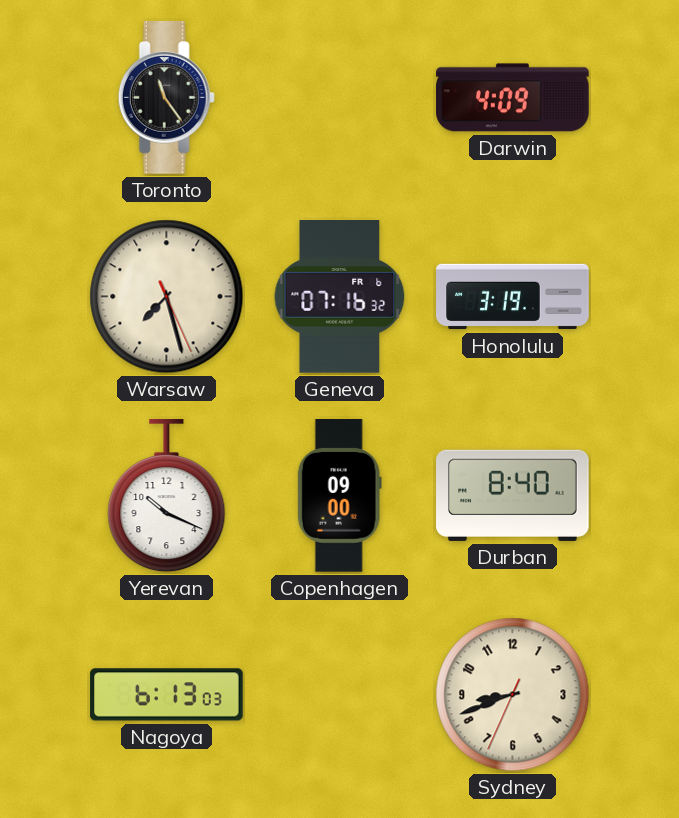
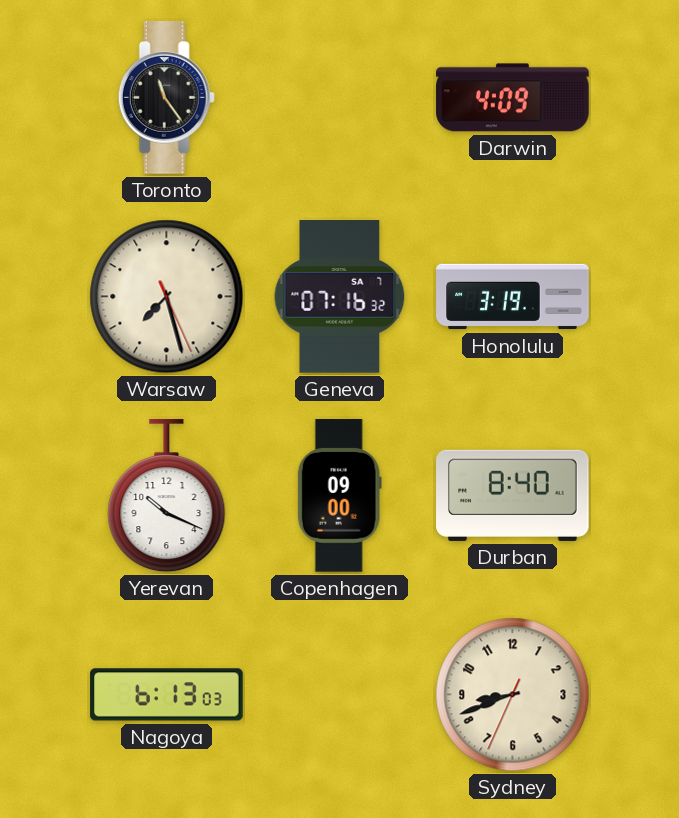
Geneva date: FR 6 -> SA 7 (340, 297)
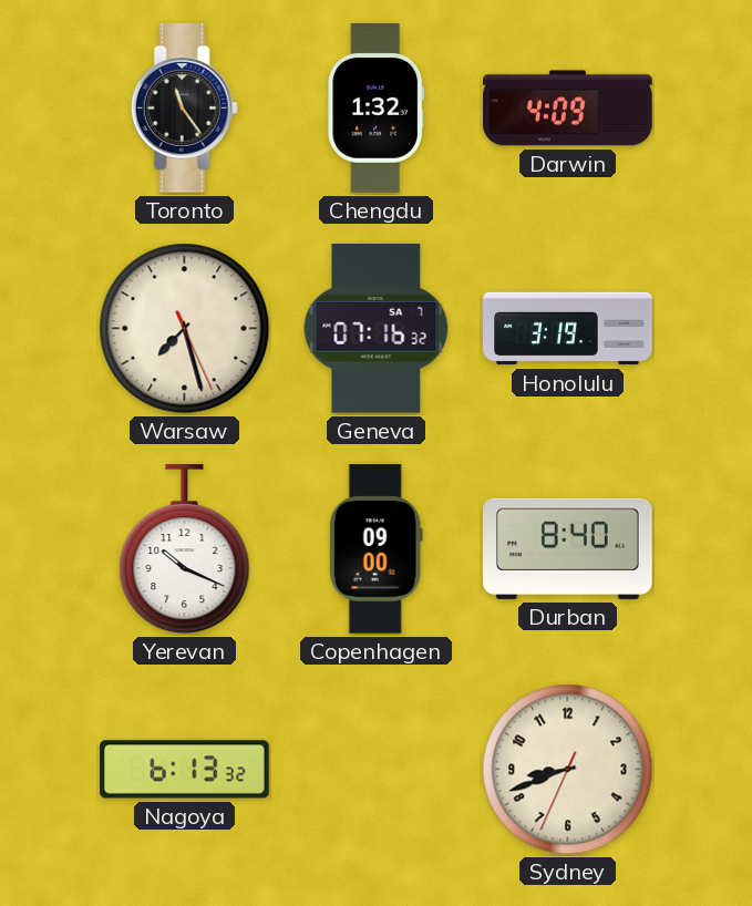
Chengdu: none -> 1:32 (377, 109)
Nagoya: 6:13:03 -> 6:13:32 (185, 770)
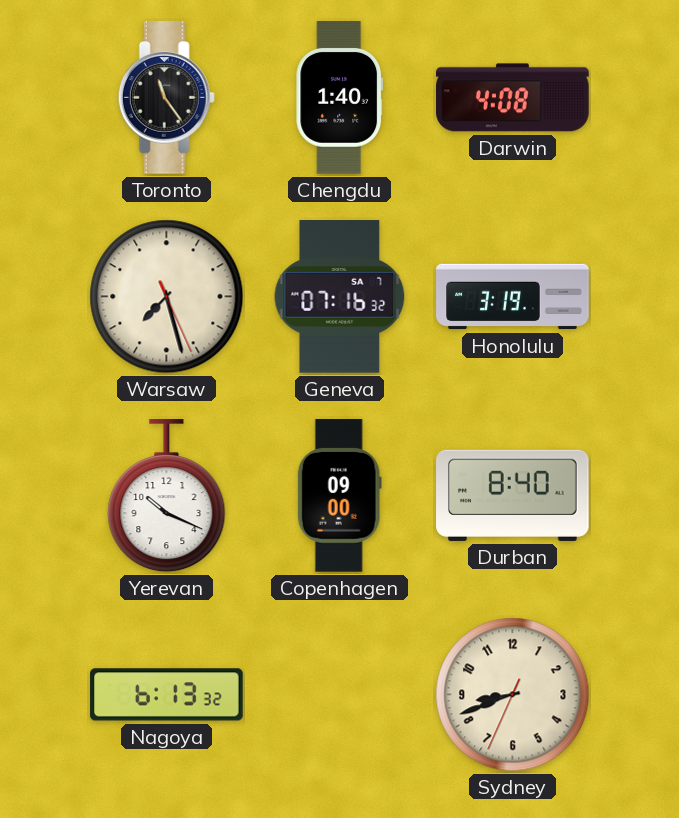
Chengdu: 1:32 -> 1:40 (340, 98)
Darwin: 4:09 -> 4:08 (513, 98)
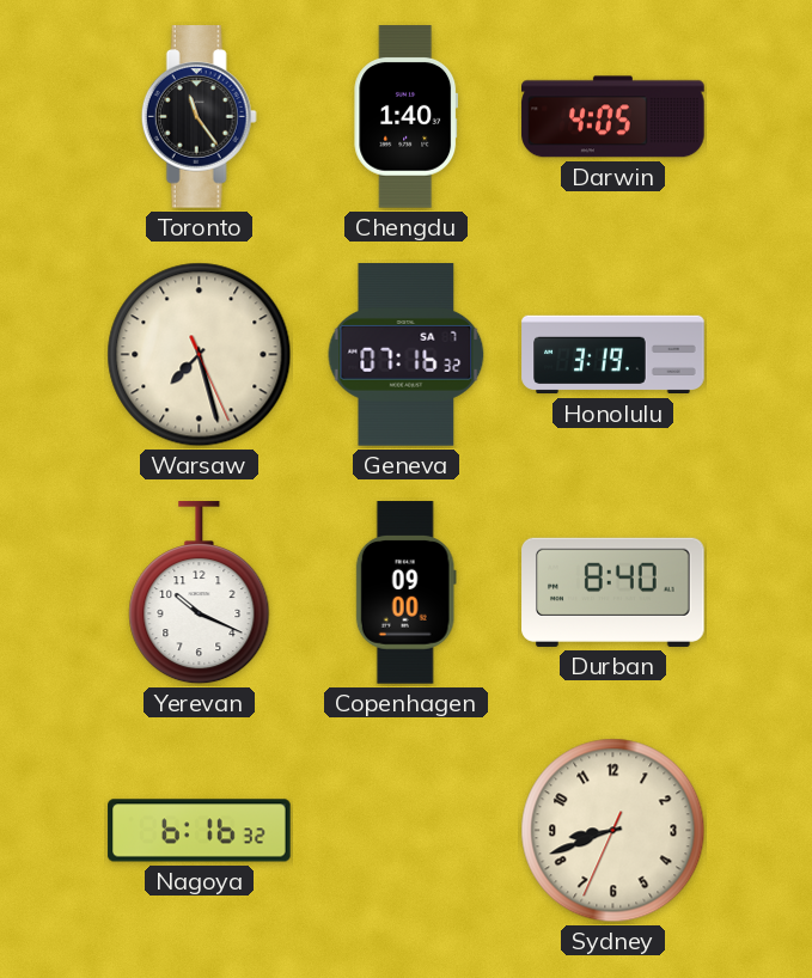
Darwin: 4:08 -> 4:05 (613, 117)
Nagoya: 6:13 -> 6:16 (200, 831)
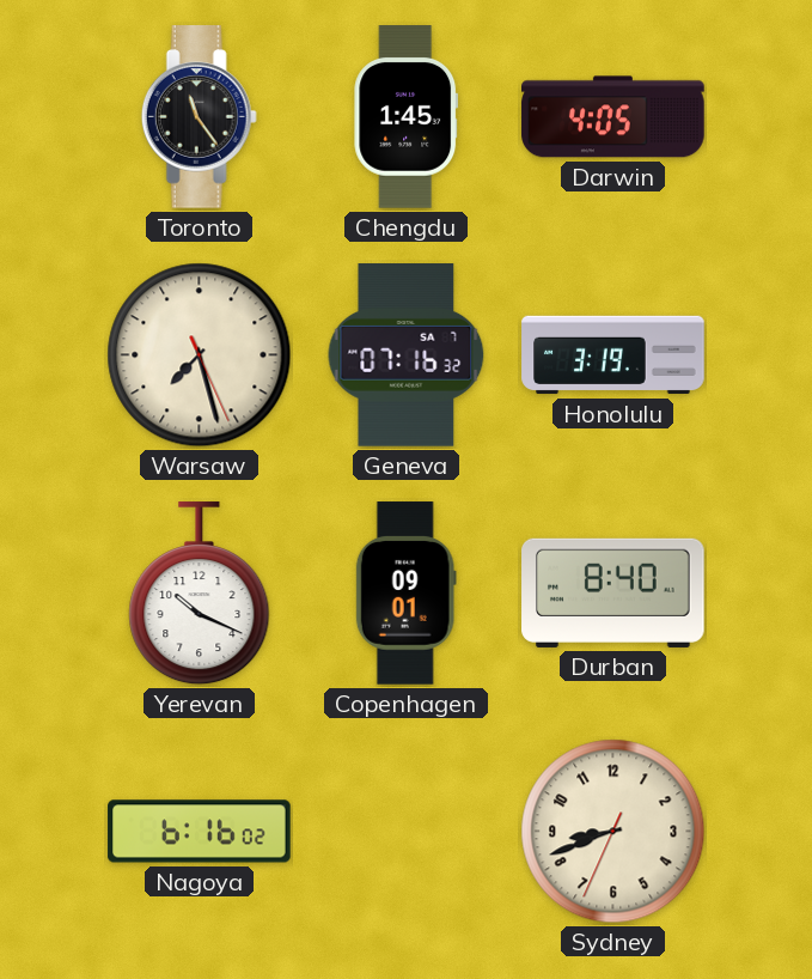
Chengdu: 1:40 -> 1:45 (407, 117)
Copenhagen: 09:00 -> 09:01 (405, 594)
Nagoya: 6:16:32 -> 6:16:02 (200, 832)
